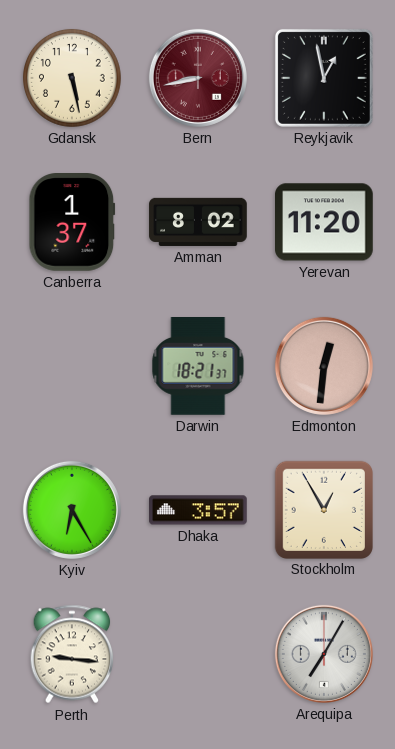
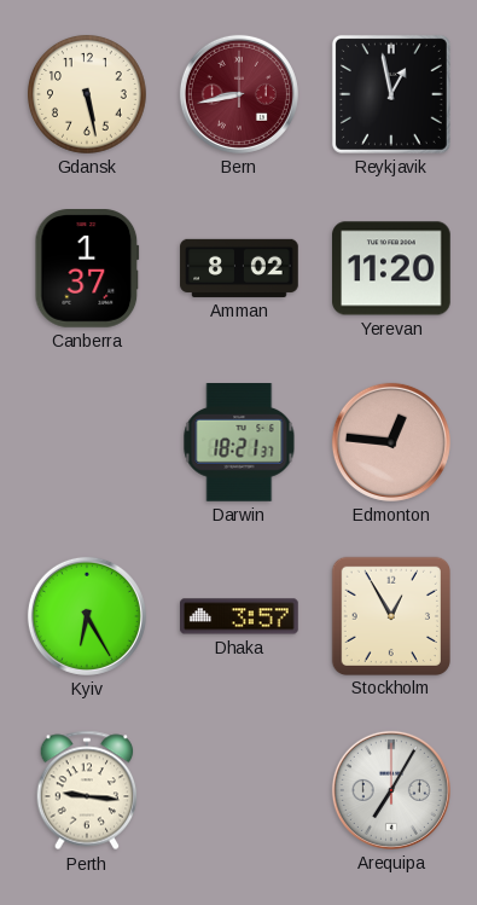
Edmonton: 12:31 -> 12:46 (391, 442)
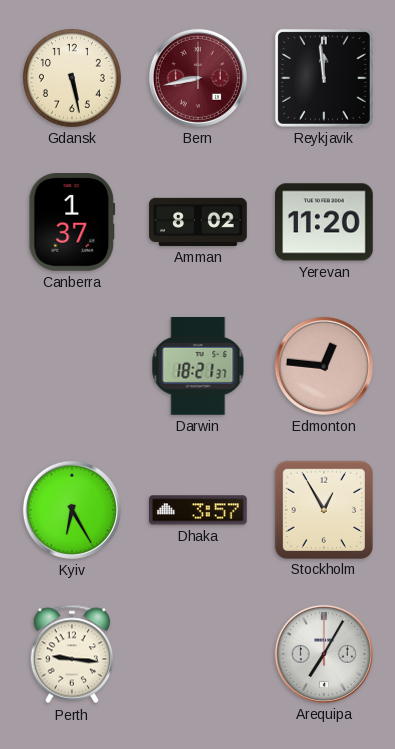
Reykjavik: 12:58 -> 11:59 (324, 78)
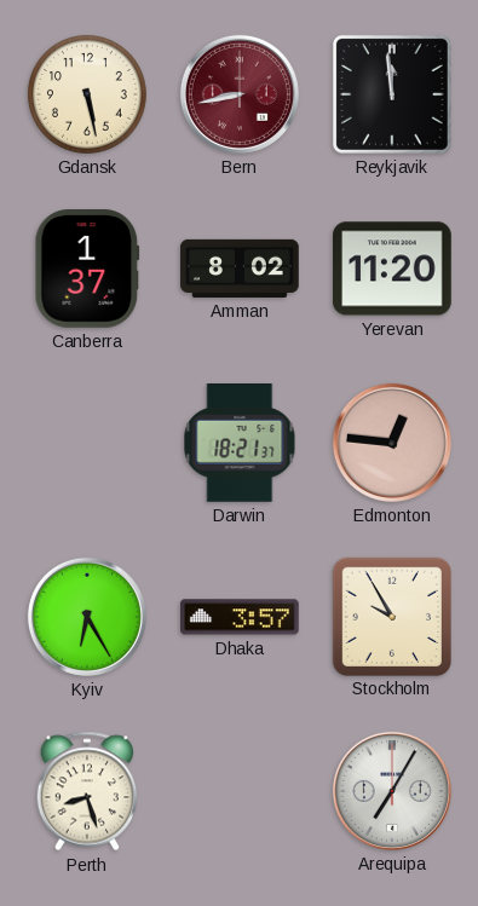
Stockholm: 12:55 -> 9:55 (391, 616)
Perth: 9:16 -> 8:27 (87, 791)
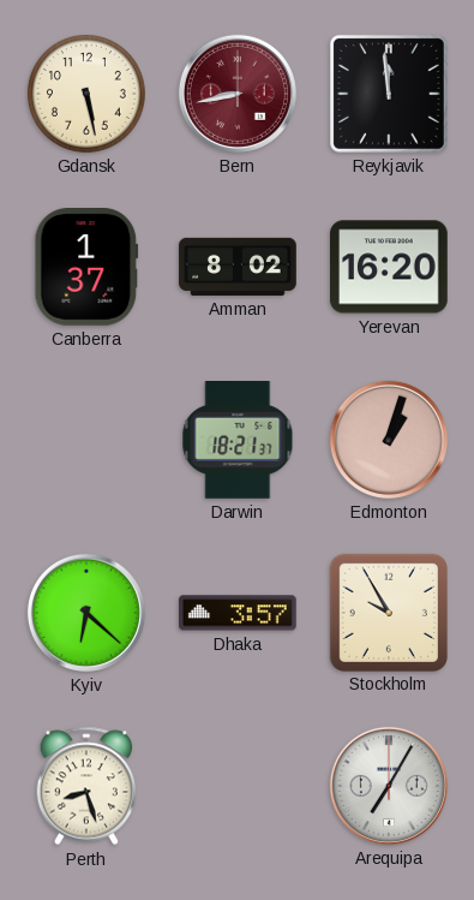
Yerevan: 11:20 -> 16:20 (390, 267)
Edmonton: 12:46 -> 1:03 (389, 440)
Kyiv: 6:25 -> 6:22 (86, 613)
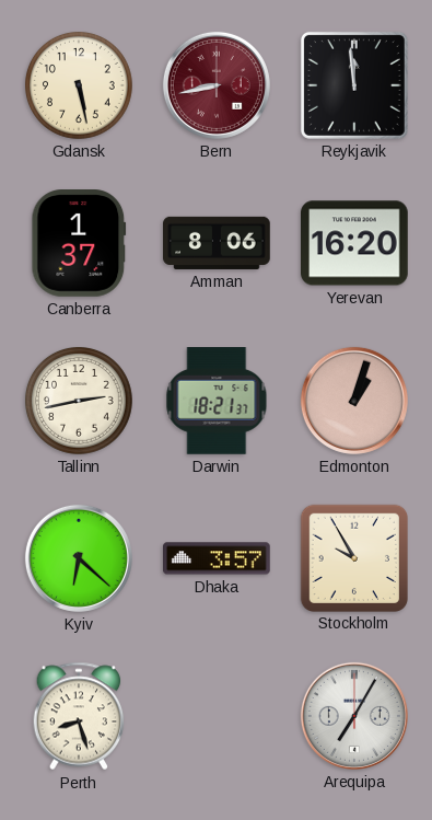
Amman: 8:02 -> 8:06 (217, 243)
Tallinn: none -> 2:43 (79, 401)
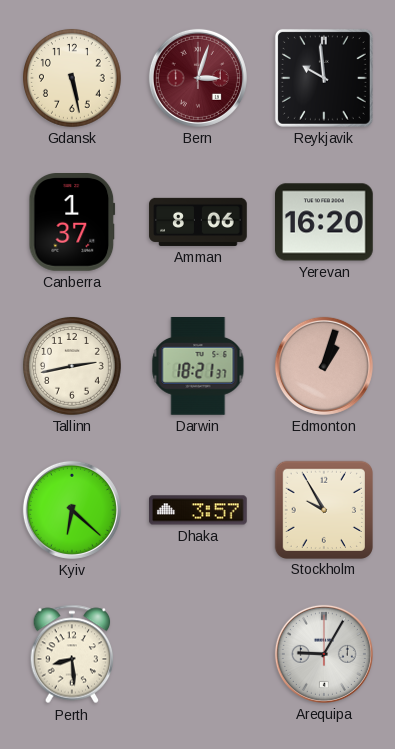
Bern: 8:43 -> 3:03 (198, 78)
Reykjavik: 11:59 -> 9:59 (324, 78)
Perth: 8:27 -> 8:29 (72, 654)
Arequipa: 7:05 -> 9:05 (324, 654)
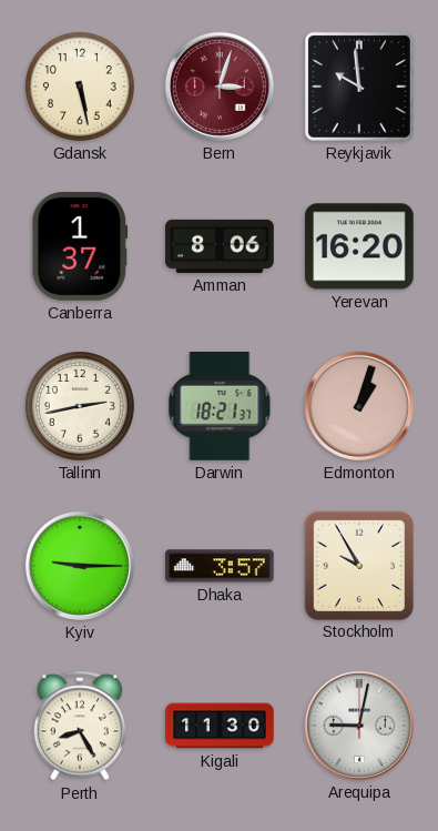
Kyiv: 6:22 -> 9:15 (80, 566)
Perth: 8:29 -> 8:25 (80, 726)
Kigali: none -> 11:30 (220, 726)
Arequipa: 9:05 -> 9:02 (359, 726)
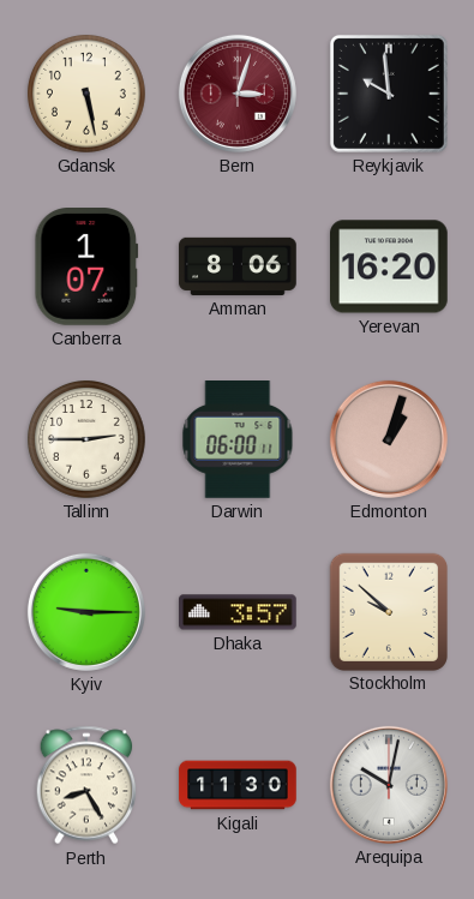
Canberra: 1:37 -> 1:07 (86, 268)
Tallinn: 2:43 -> 2:45 (86, 439)
Darwin: 18:21 -> 06:00 (238, 440)
Stockholm: 9:55 -> 9:52 (388, 611)
Arequipa: 9:02 -> 10:02 (389, 785)
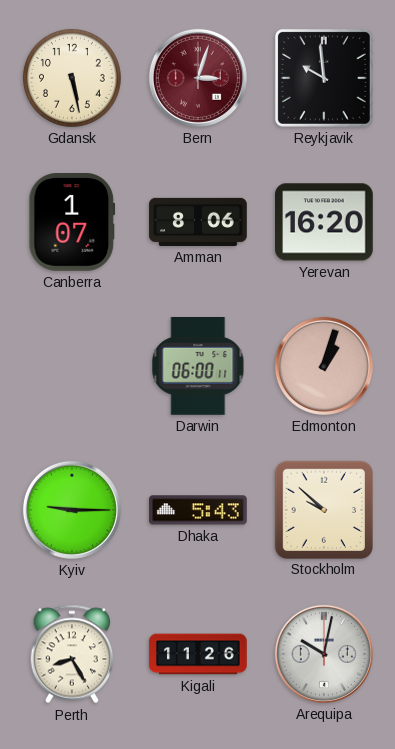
Tallinn: 2:45 -> none (86, 439)
Dhaka: 3:57 -> 5:43 (199, 510)
Kigali: 11:30 -> 11:26 (198, 654)
